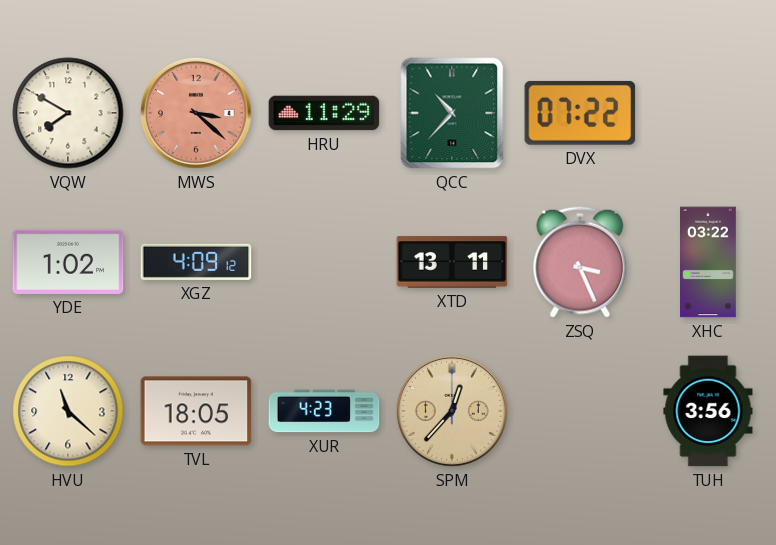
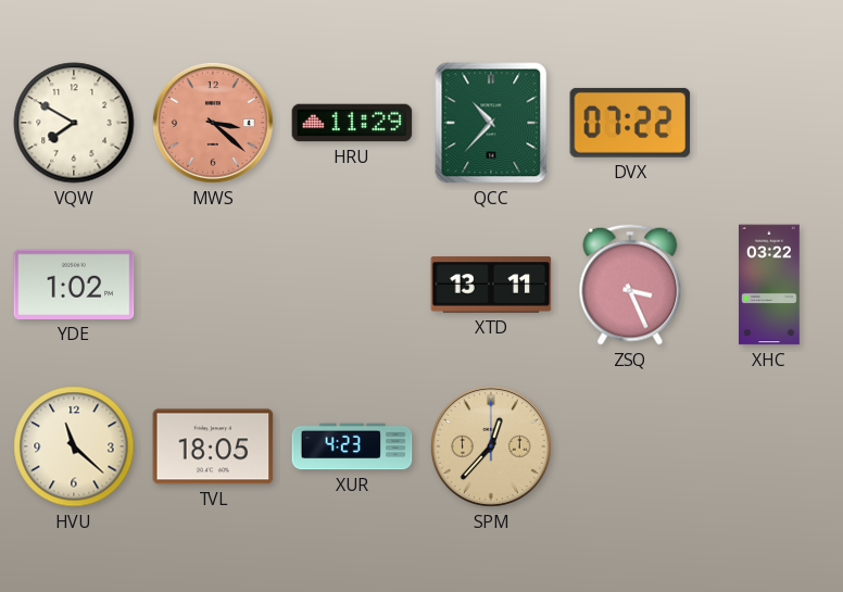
XGZ: 4:09 -> none (196, 262)
TUH: 3:56 -> none (708, 411)
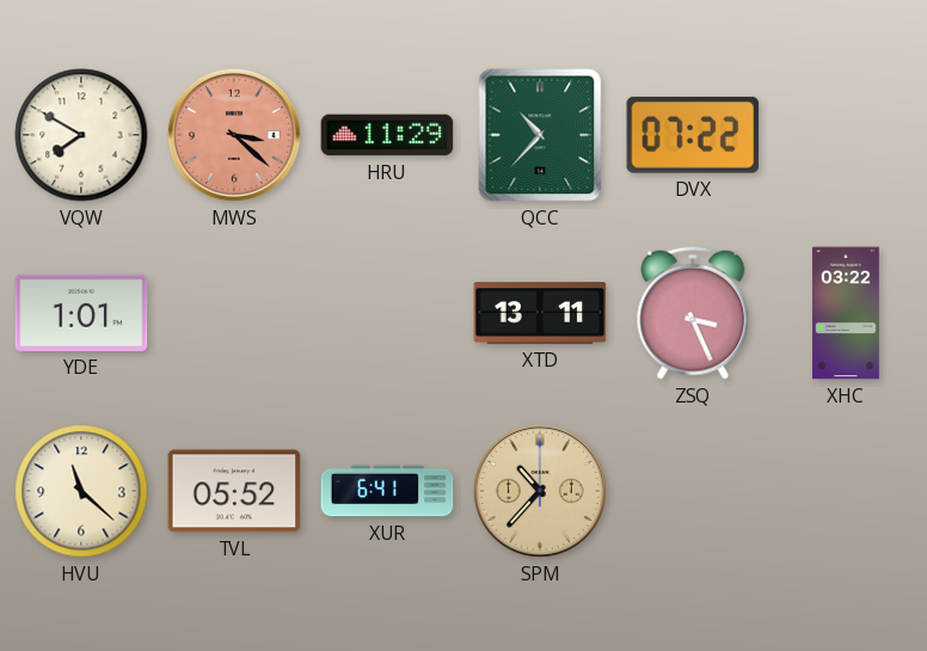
YDE: 1:02 -> 1:01 (81, 313)
TVL: 18:05 -> 05:52 (234, 491)
XUR: 4:23 -> 6:41 (387, 491)
SPM: 12:37 -> 10:37 (540, 491)
